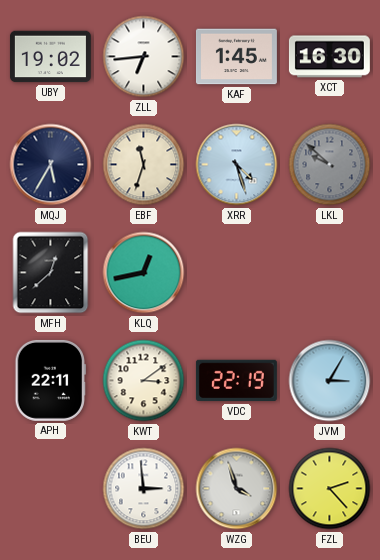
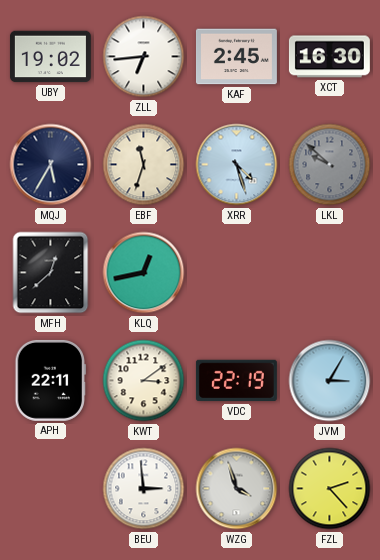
KAF: 1:45 -> 2:45 (236, 57)
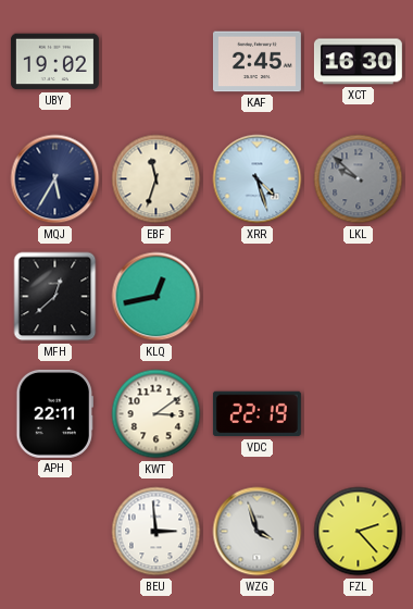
ZLL: 6:44 -> none (144, 57)
JVM: 3:05 -> none (330, 381)
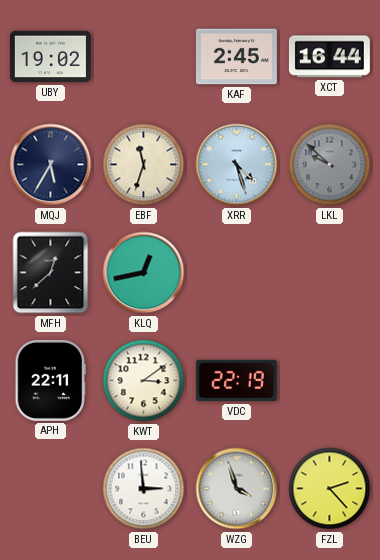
XCT: 16:30 -> 16:44 (329, 57)
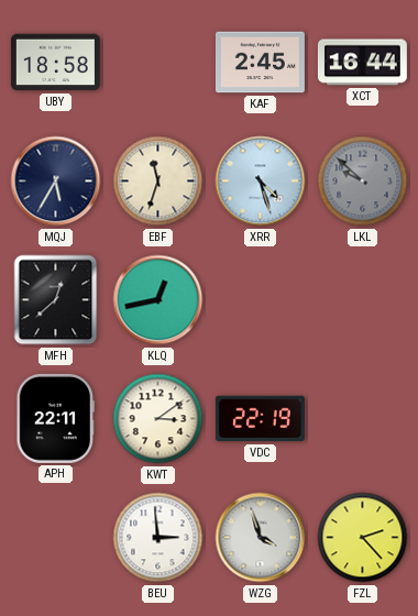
UBY: 19:02 -> 18:58 (55, 63)
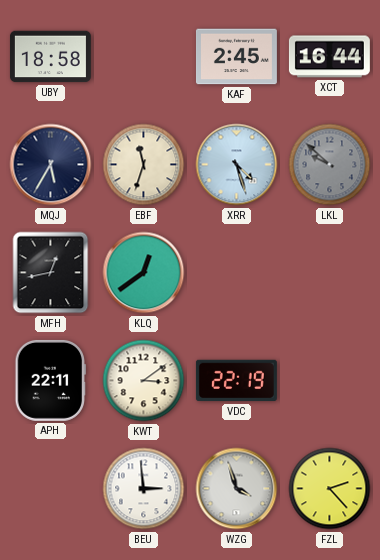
MFH: 12:38 -> 12:43 (51, 273)
KLQ: 12:43 -> 12:39 (144, 273)
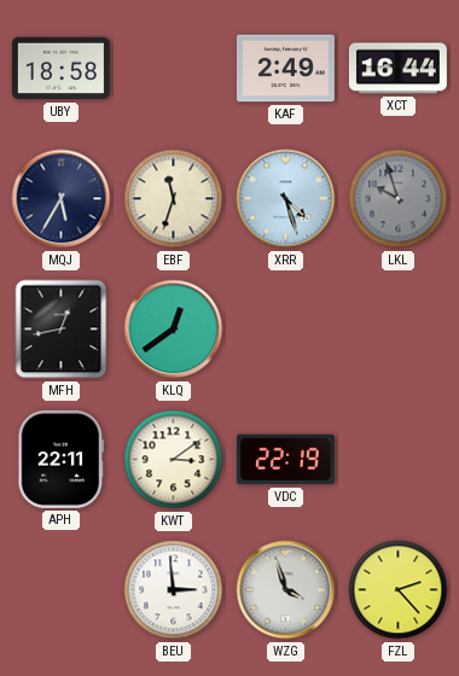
KAF: 2:45 -> 2:49 (285, 69)
LKL: 9:52 -> 9:57 (399, 199)
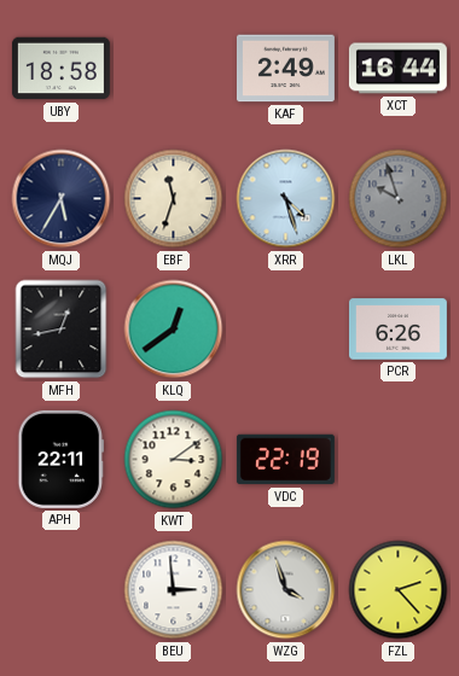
PCR: none -> 6:26 (397, 330)
